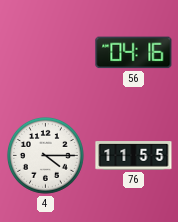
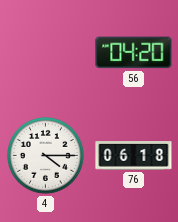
56: 04:16 -> 04:20 (134, 53)
76: 11:55 -> 06:18 (134, 156)
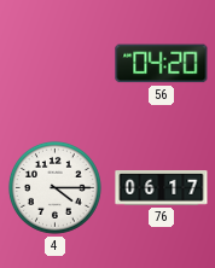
76: 06:18 -> 06:17 (162, 188)
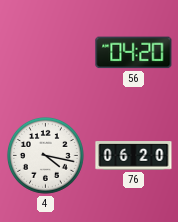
4: 4:15 -> 4:17 (45, 155)
76: 06:17 -> 06:20 (134, 156)
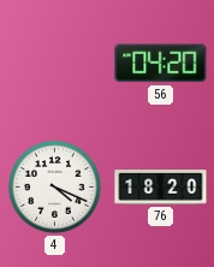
4: 4:17 -> 4:19 (54, 186)
76: 06:20 -> 18:20 (161, 188)
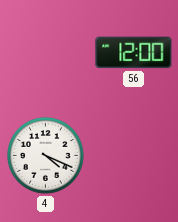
56: 04:20 -> 12:00 (134, 53)
76: 18:20 -> none (161, 188)
